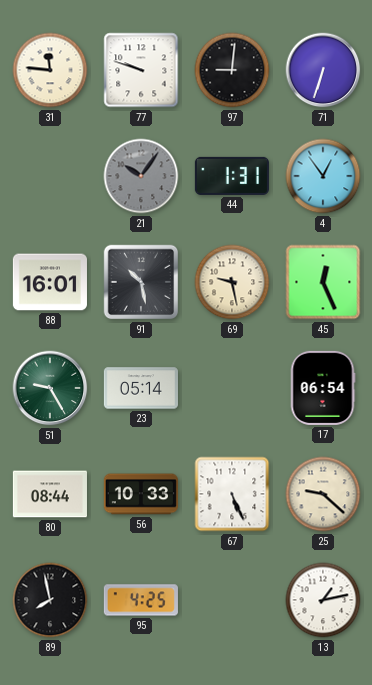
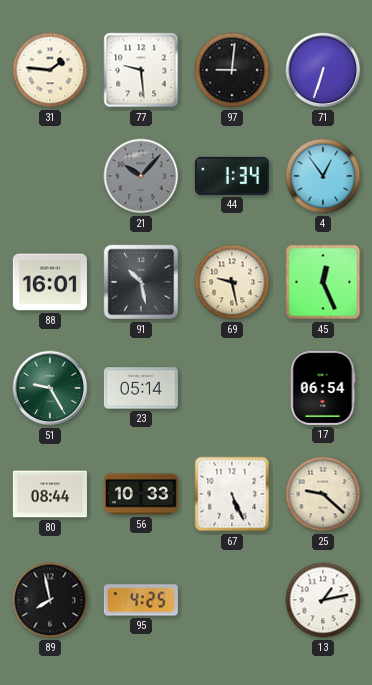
31: 11:46 -> 1:46 (50, 70)
77: 9:48 -> 9:29 (141, 70)
21: 10:06 -> 10:07 (141, 176)
44: 1:31 -> 1:34 (232, 176)
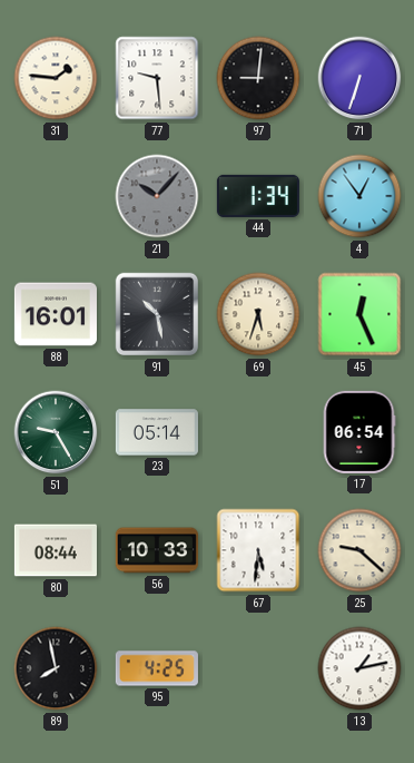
69: 9:28 -> 5:33 (258, 314)
67: 5:26 -> 5:31 (258, 550)
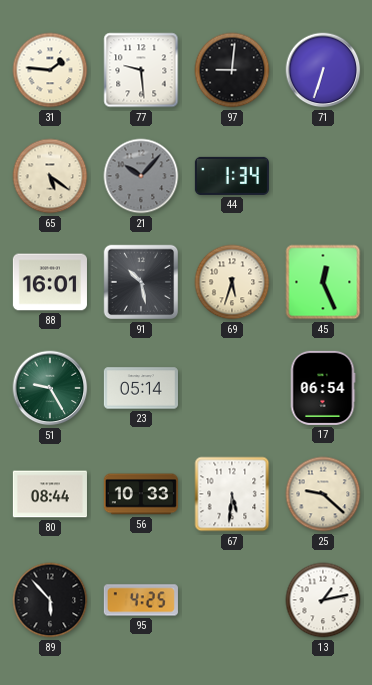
65: none -> 5:21 (50, 176)
4: 12:54 -> none (359, 196)
89: 7:58 -> 5:53 (50, 600)
